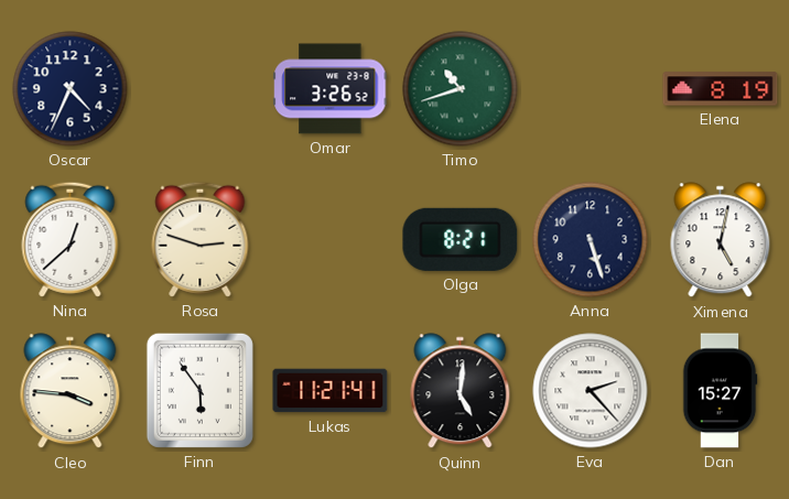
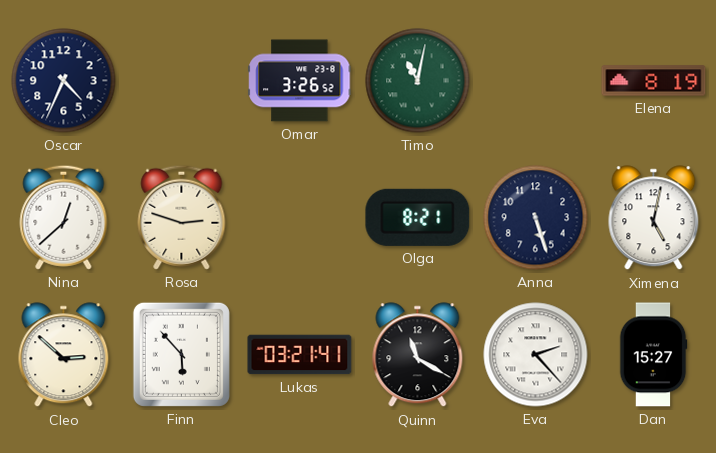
Timo: 10:42 -> 11:02 (418, 81)
Cleo: 3:46 -> 2:52 (64, 355)
Finn: 5:54 -> 5:53 (181, 354)
Lukas: 11:21 -> 03:21 (300, 355)
Quinn: 5:01 -> 11:20 (418, 355)
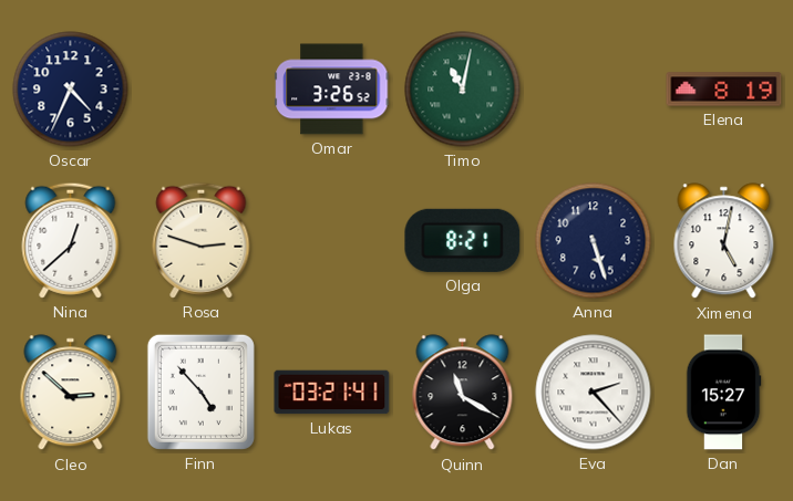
Finn: 5:53 -> 4:53 (200, 392)
